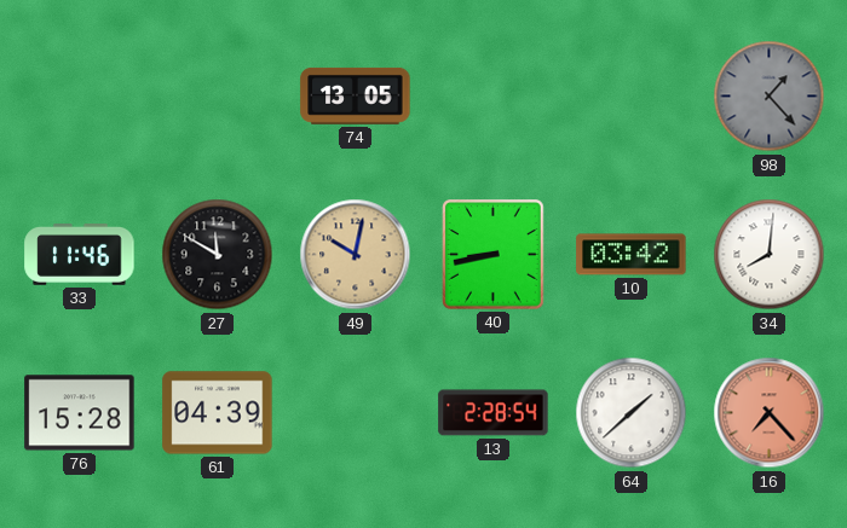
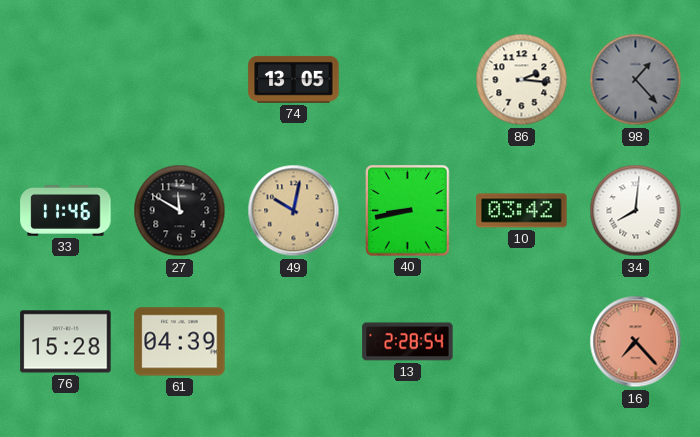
86: none -> 2:16 (522, 80)
64: 1:38 -> none (632, 413)
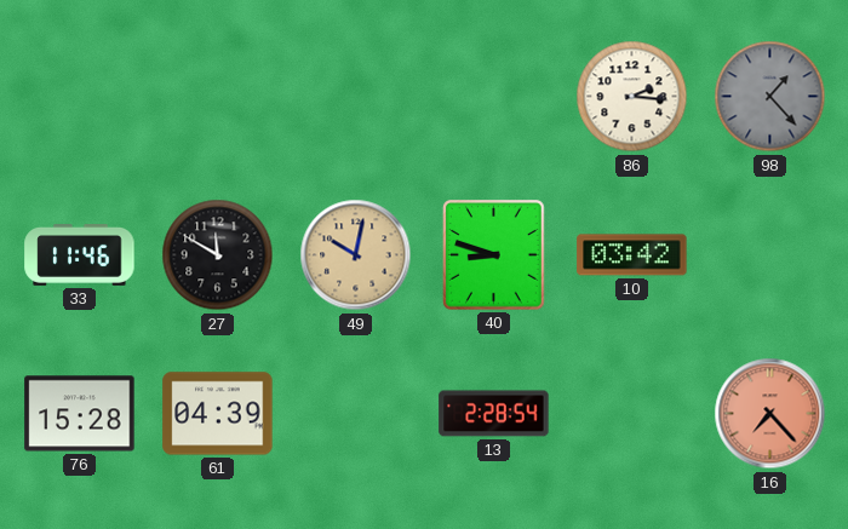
74: 13:05 -> none (294, 79)
40: 8:43 -> 8:48 (494, 255)
34: 8:01 -> none (636, 211)
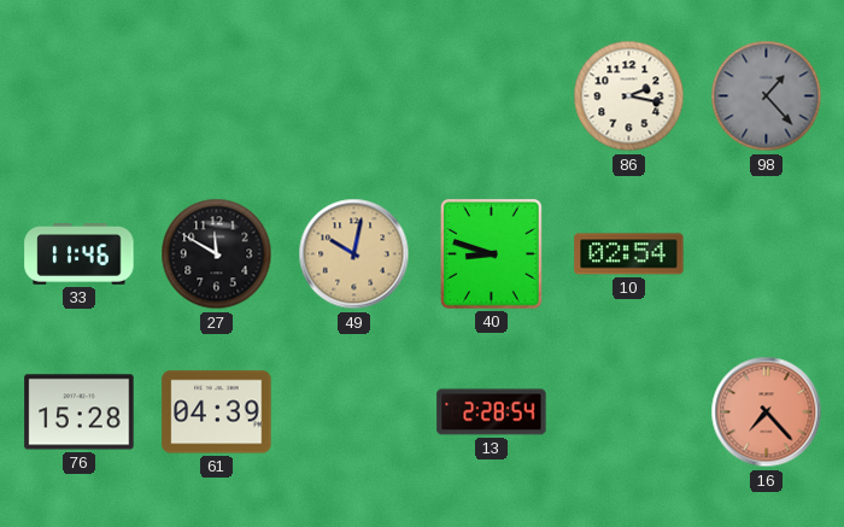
86: 2:16 -> 2:17 (629, 96)
10: 03:42 -> 02:54 (629, 254)
